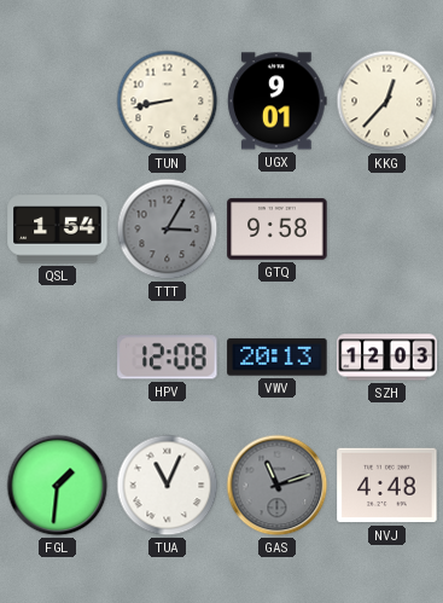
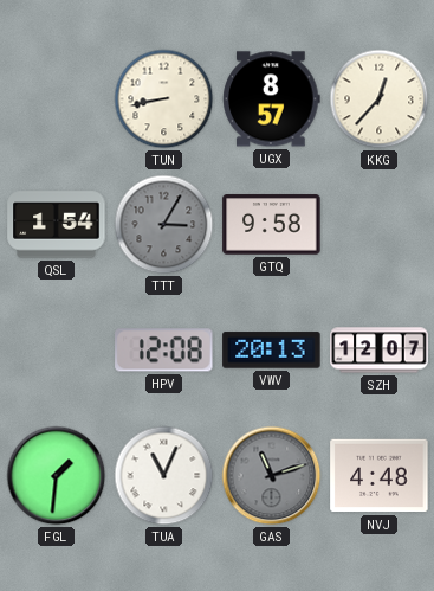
UGX: 9:01 -> 8:57 (272, 99)
SZH: 12:03 -> 12:07 (380, 351)
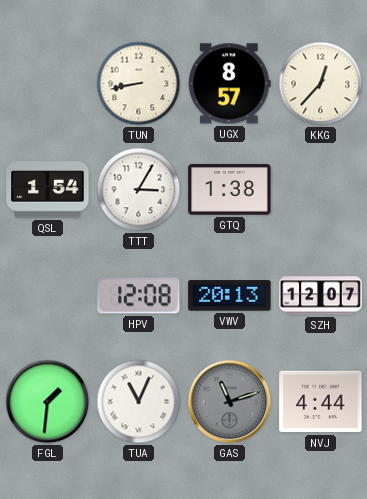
TTT dial: grey -> white (139, 190)
GTQ: 9:58 -> 1:38 (230, 190)
NVJ: 4:48 -> 4:44 (321, 402)
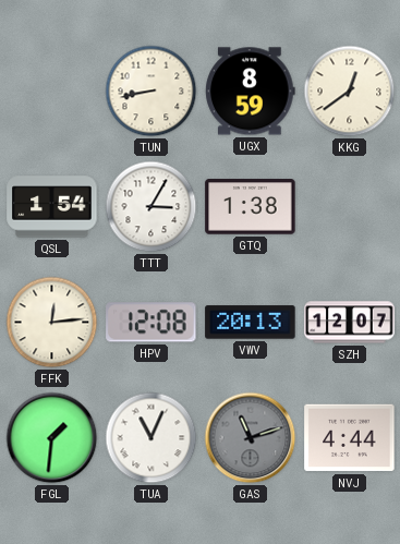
UGX: 8:57 -> 8:59 (251, 92)
KKG: 12:37 -> 12:39 (350, 92)
FFK: none -> 12:14 (52, 323)
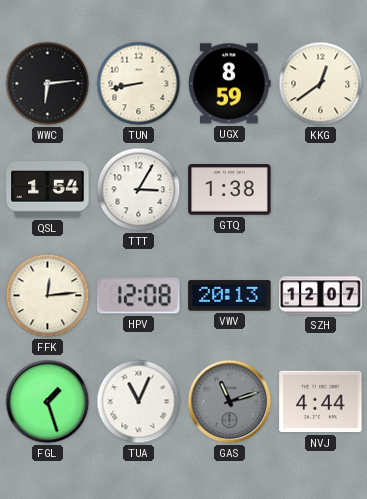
WWC: none -> 6:14 (48, 84)
FGL: 1:31 -> 1:27 (48, 402)
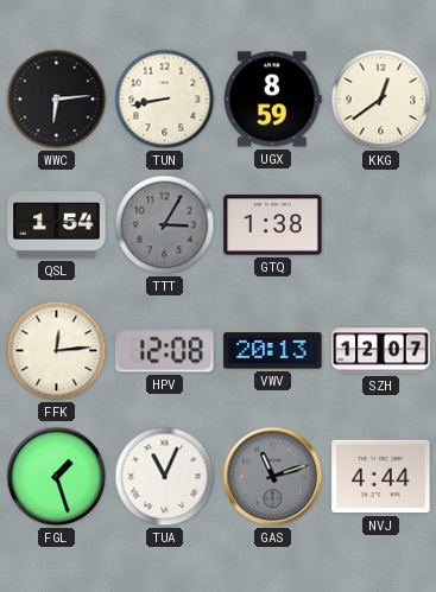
TTT dial: white -> grey (165, 225)
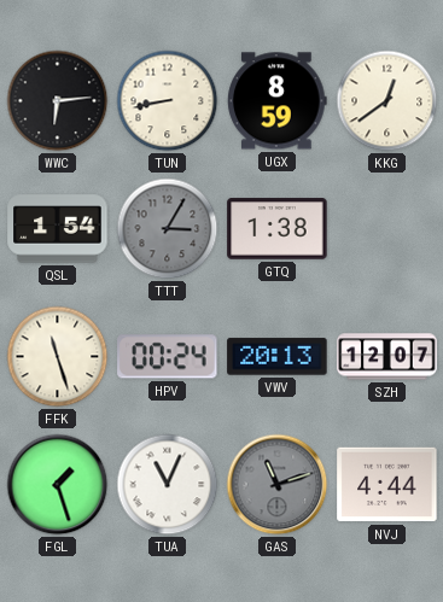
FFK: 12:14 -> 11:27 (58, 357)
HPV: 12:08 -> 00:24 (168, 357)
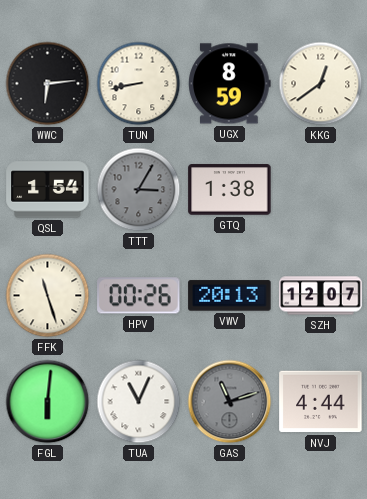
HPV: 00:24 -> 00:26 (139, 296)
FGL: 1:27 -> 6:01 (48, 402)
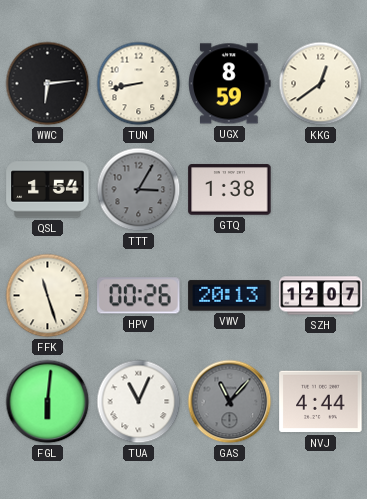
GAS: 11:12 -> 11:07 (230, 402)
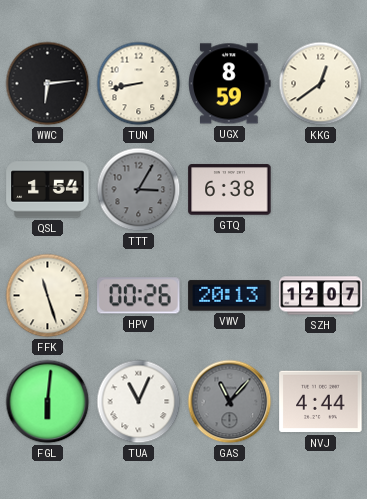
GTQ: 1:38 -> 6:38 (230, 190)
